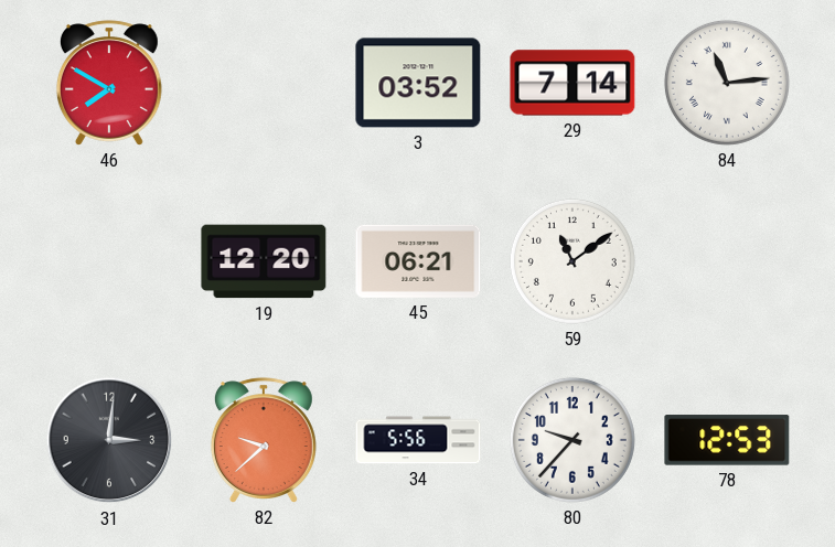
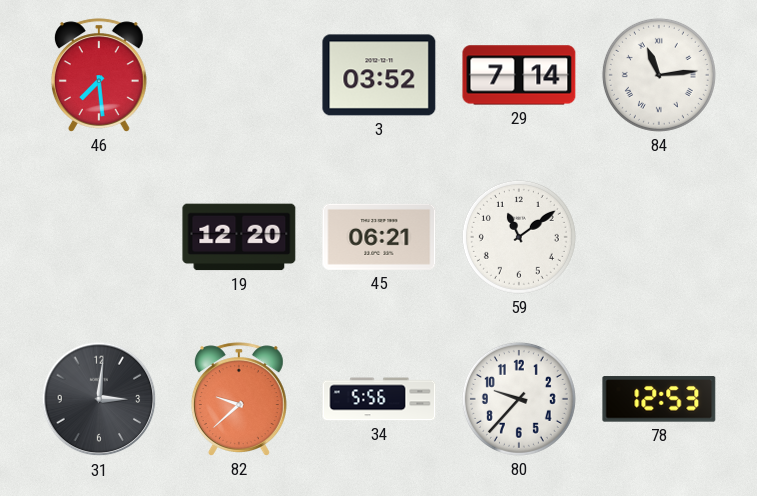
46: 7:50 -> 7:29 (99, 75)
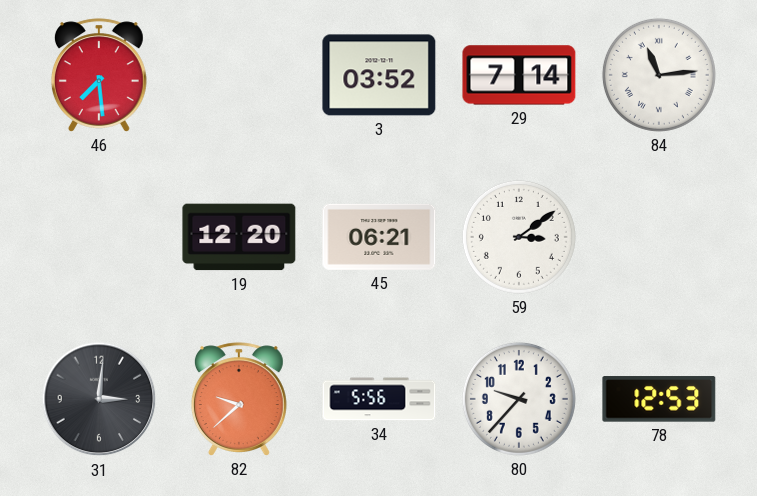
59: 11:09 -> 3:09 (519, 237)
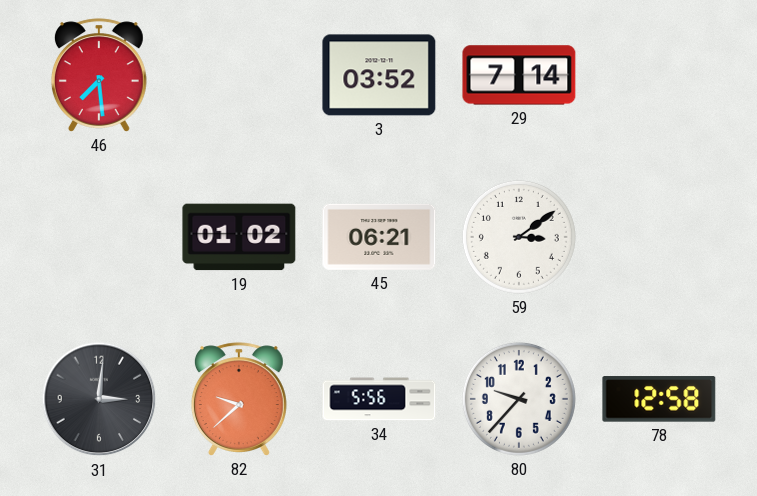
84: 11:14 -> none (659, 75)
19: 12:20 -> 01:02 (239, 237)
78: 12:53 -> 12:58 (659, 399)
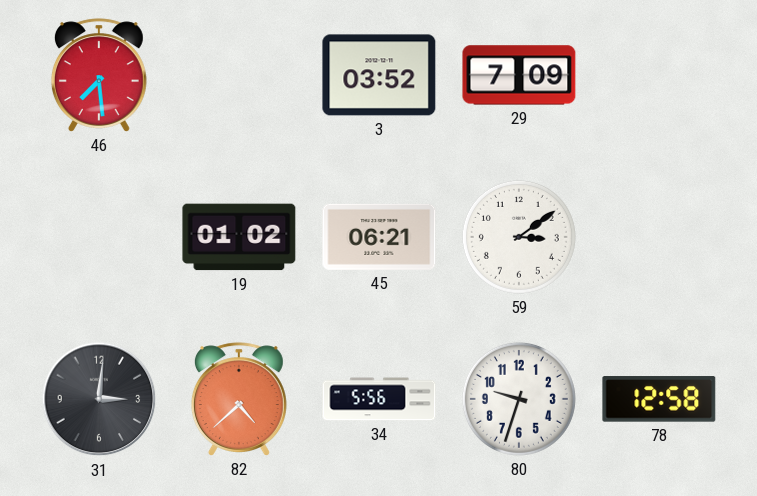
29: 7:14 -> 7:09 (519, 75)
82: 9:38 -> 4:38 (239, 399)
80: 9:37 -> 9:33 (519, 399)
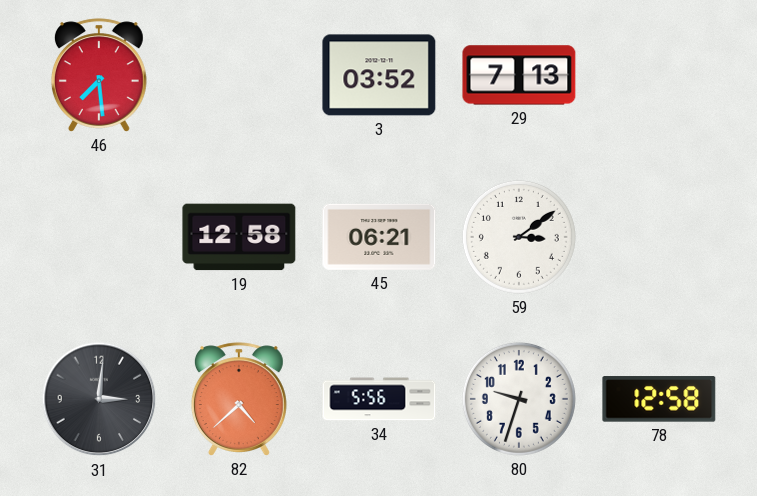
29: 7:09 -> 7:13 (519, 75)
19: 01:02 -> 12:58 (239, 237)
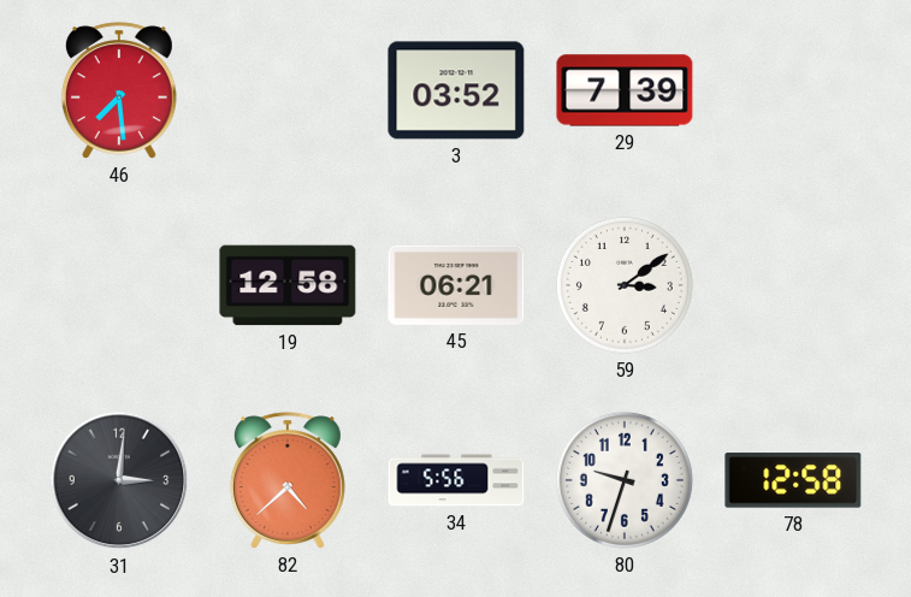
29: 7:13 -> 7:39 (625, 90)
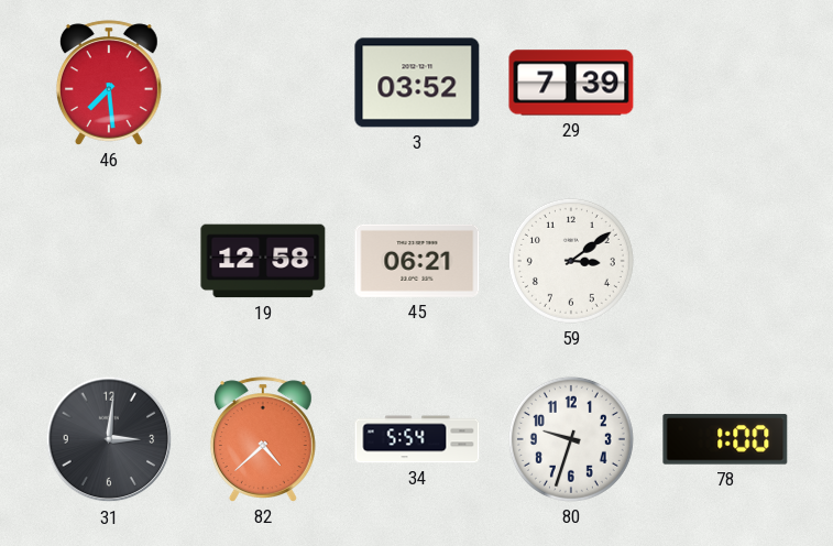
34: 5:56 -> 5:54 (417, 439)
78: 12:58 -> 1:00 (725, 439)
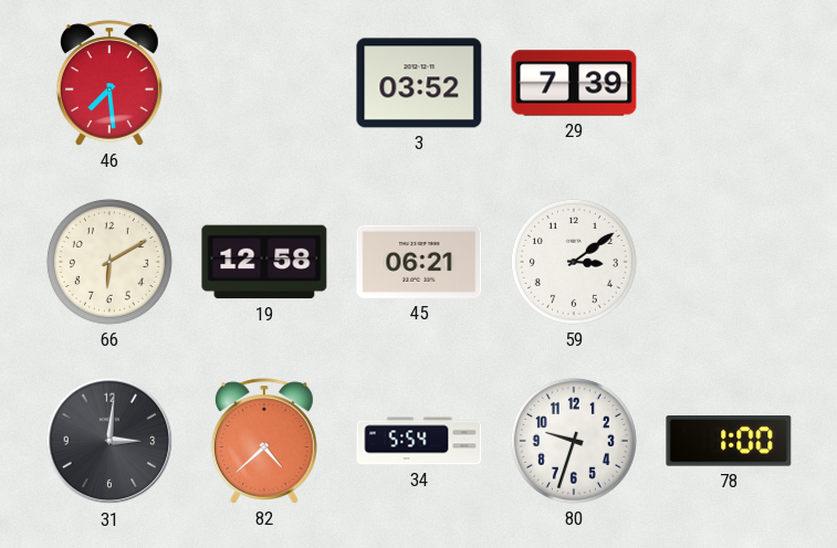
66: none -> 6:10 (109, 262)
